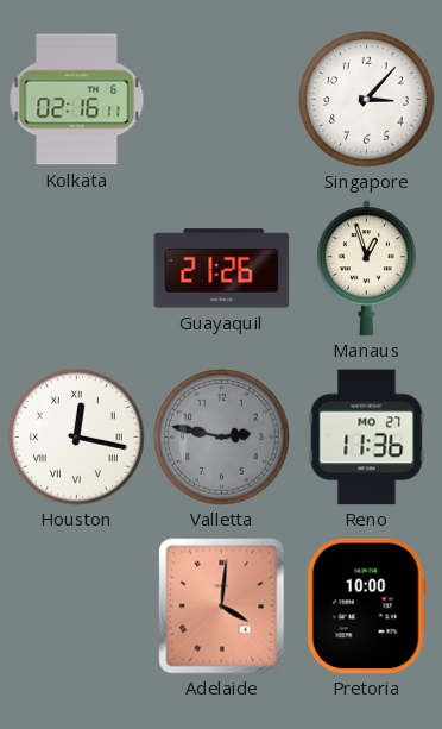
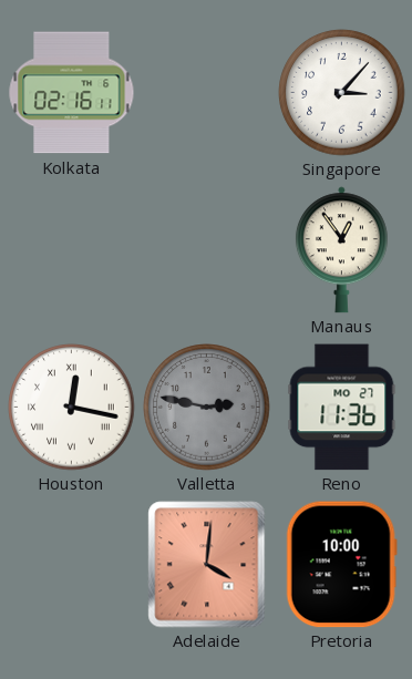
Guayaquil: 21:26 -> none (222, 269)
Manaus: 12:57 -> 12:54 (341, 250)
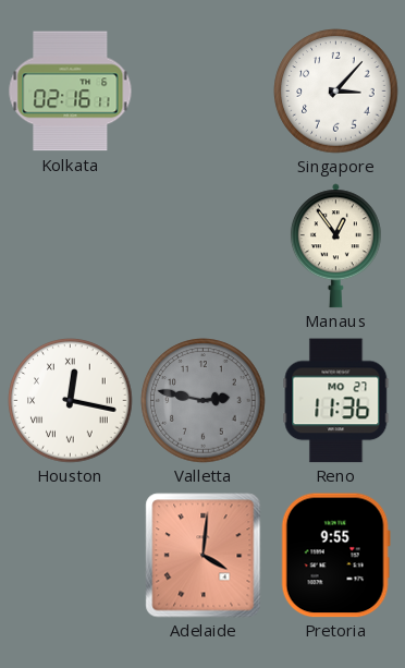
Pretoria: 10:00 -> 9:55 (335, 556)
